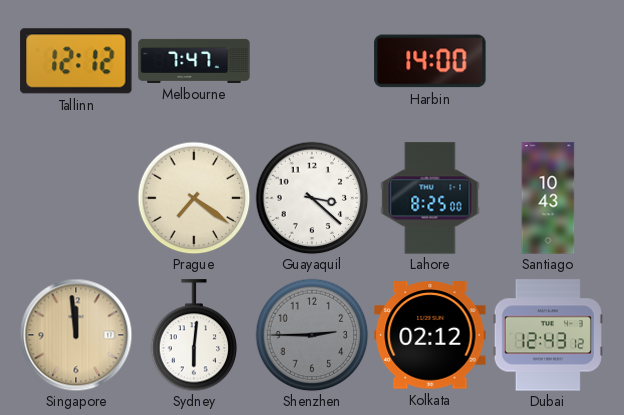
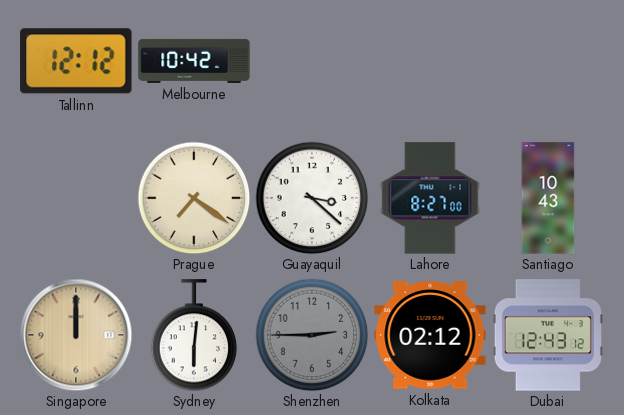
Melbourne: 7:47 -> 10:42 (194, 61)
Harbin: 14:00 -> none (430, 61)
Lahore: 8:25 -> 8:27 (430, 198)
Singapore: 11:59 -> 12:00 (76, 335)
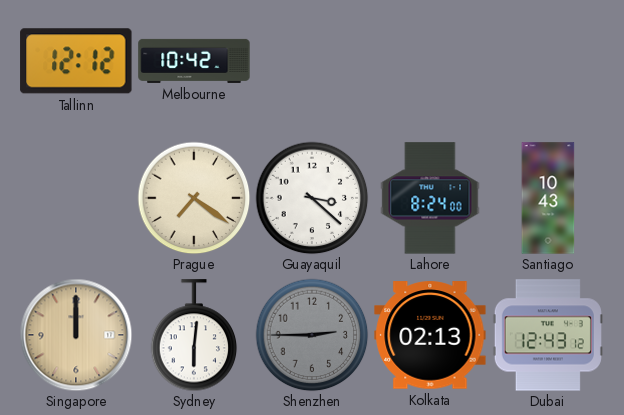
Lahore: 8:27 -> 8:24 (430, 198)
Kolkata: 02:12 -> 02:13 (430, 335)
